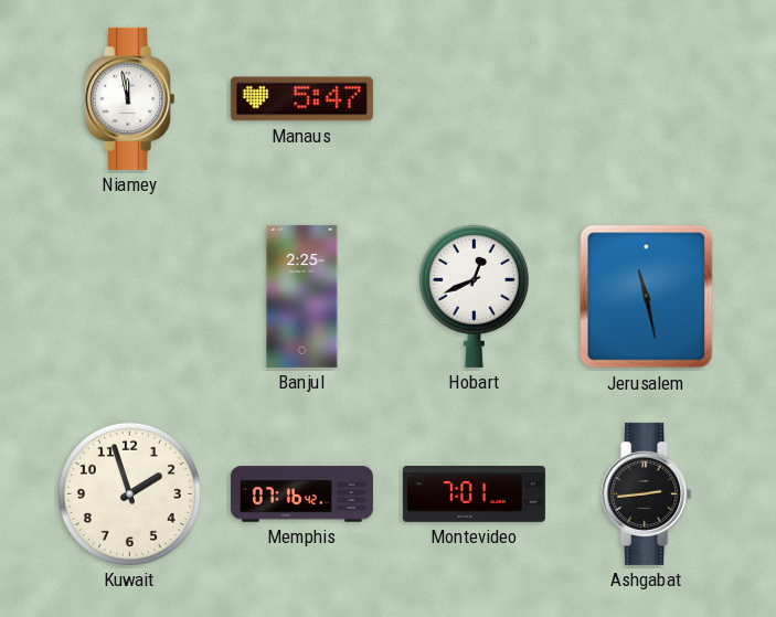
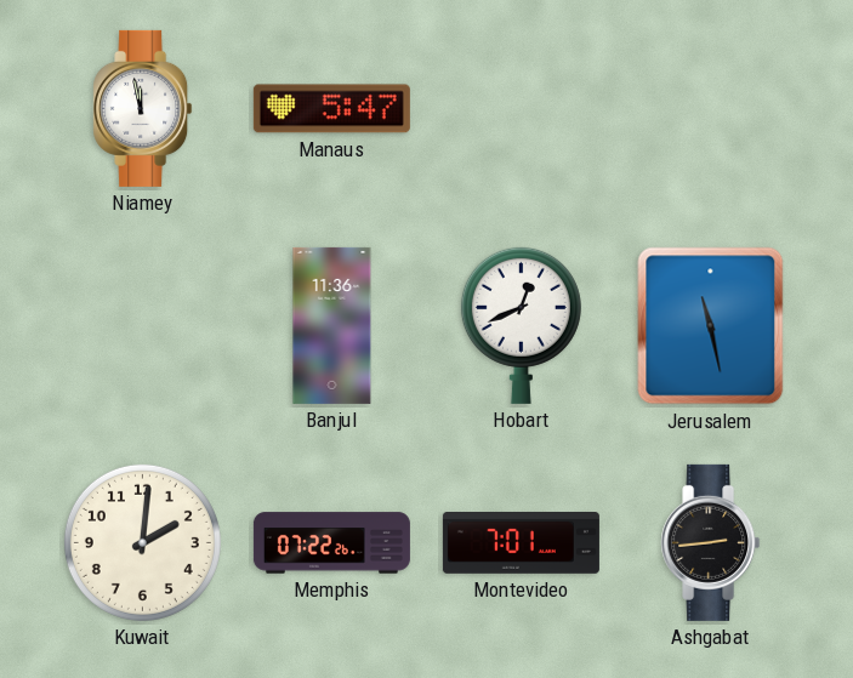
Banjul: 2:25 -> 11:36 (332, 325)
Kuwait: 1:57 -> 2:01 (142, 542)
Memphis: 07:16 -> 07:22 (331, 543)
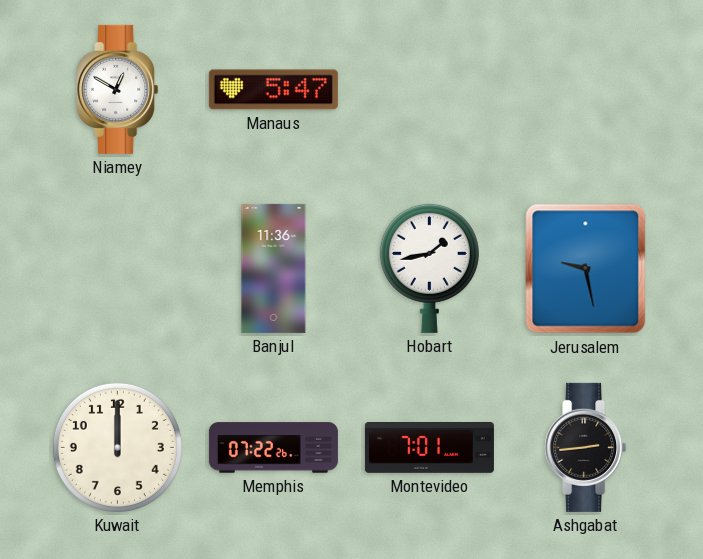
Niamey: 11:58 -> 12:50 (118, 89)
Hobart: 12:41 -> 1:43 (429, 268)
Jerusalem: 11:28 -> 9:28 (586, 269)
Kuwait: 2:01 -> 12:00 (117, 447)
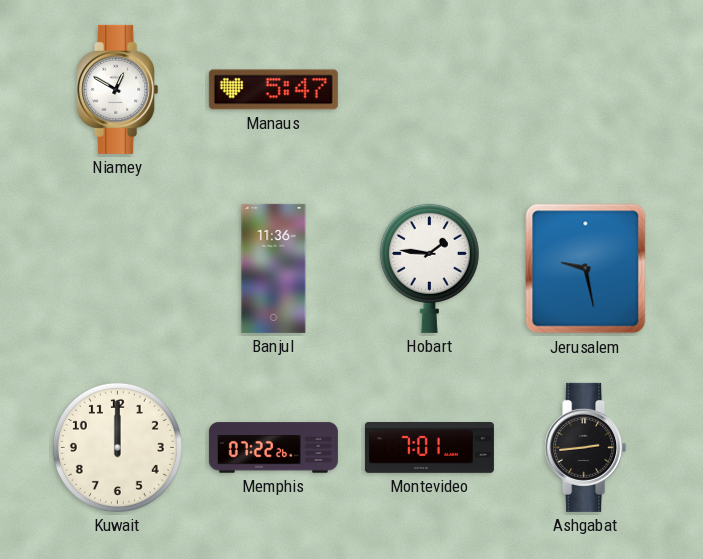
Hobart: 1:43 -> 1:46 (429, 268)
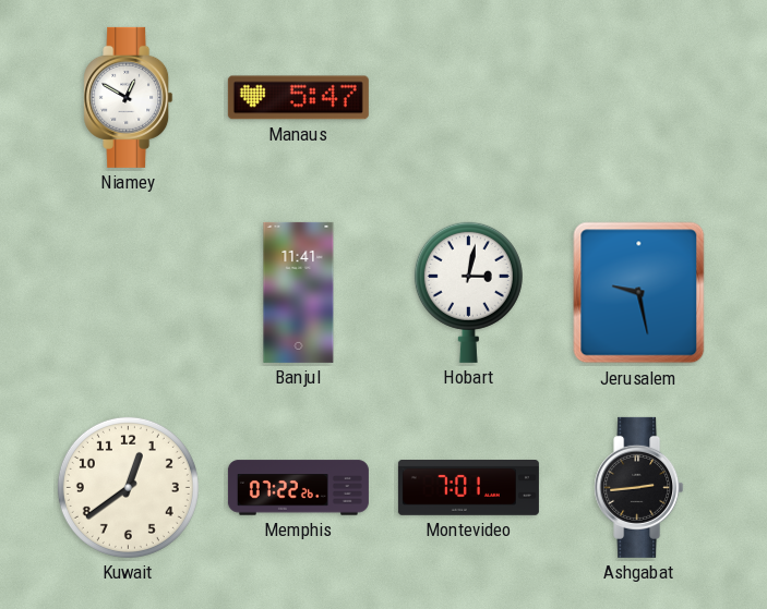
Banjul: 11:36 -> 11:41 (299, 292)
Hobart: 1:46 -> 3:02 (468, 292)
Kuwait: 12:00 -> 12:39 (128, 487)
